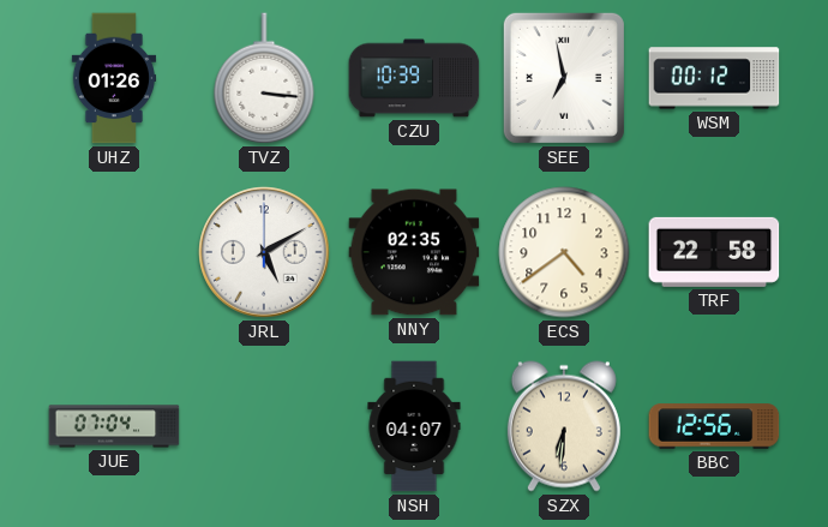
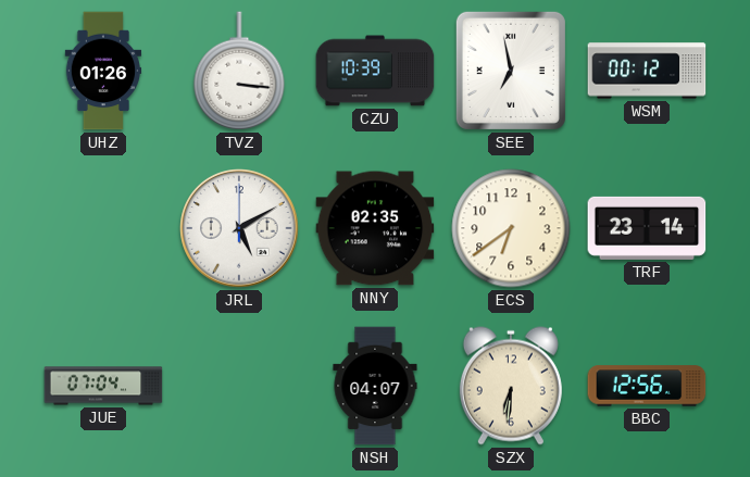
ECS: 4:39 -> 6:39 (511, 228)
TRF: 22:58 -> 23:14 (647, 228)
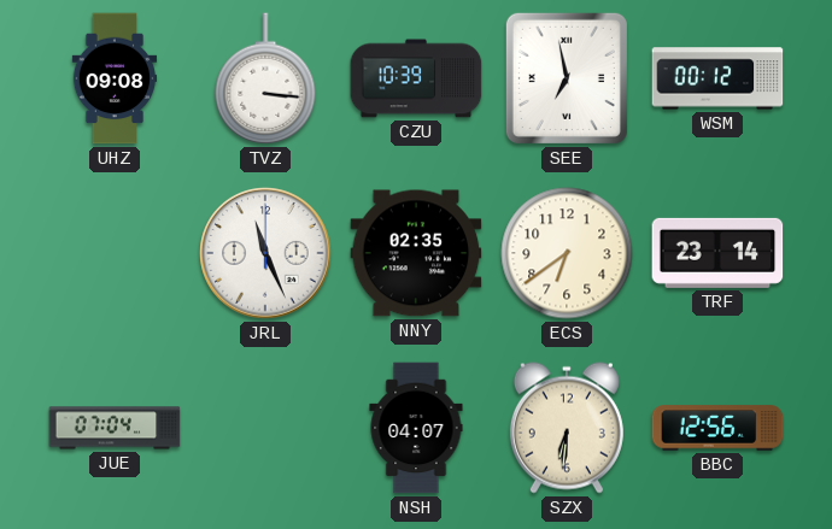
UHZ: 01:26 -> 09:08 (115, 78)
JRL: 5:10 -> 11:26 (265, 253)
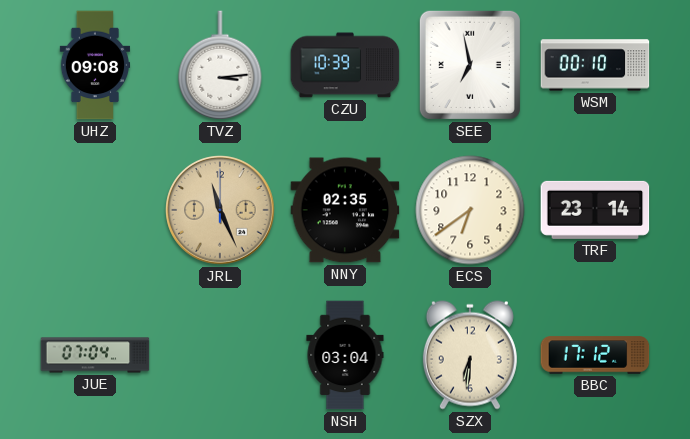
TVZ: 3:16 -> 3:14 (220, 65)
WSM: 00:12 -> 00:10 (595, 65)
JRL dial: white -> champagne (220, 210)
NSH: 04:07 -> 03:04 (345, 355)
BBC: 12:56 -> 17:12 (595, 355)
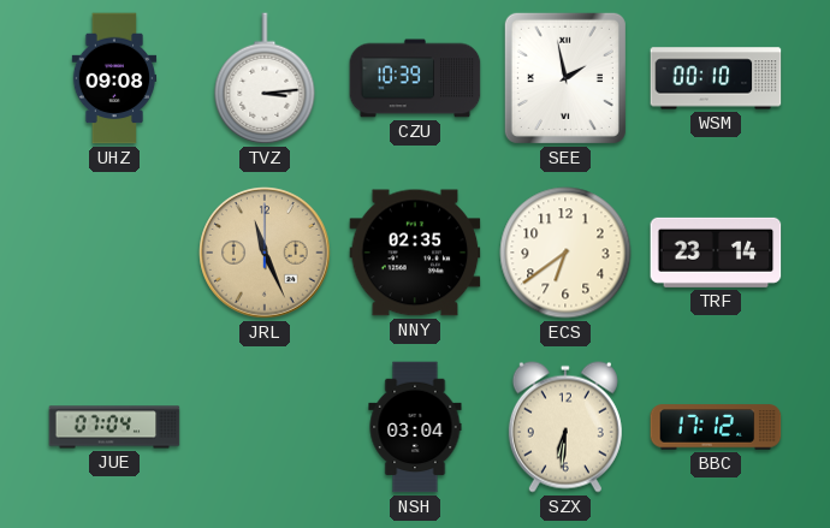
SEE: 6:58 -> 1:58 (565, 78)
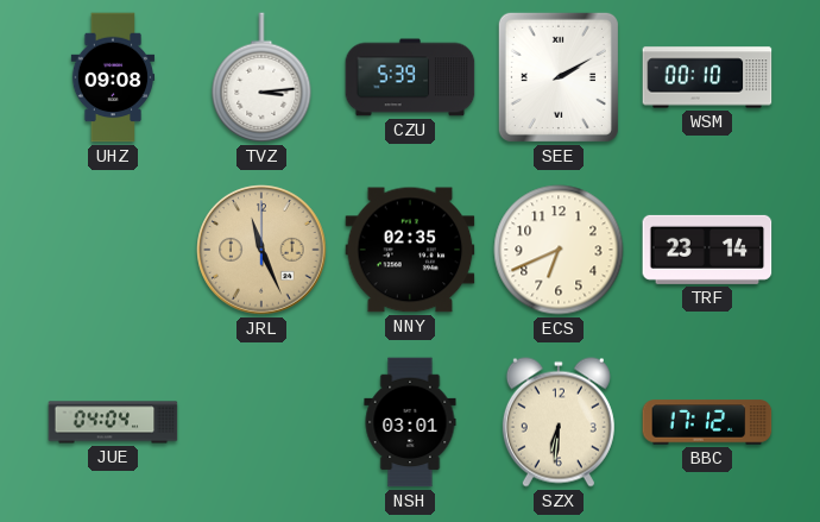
CZU: 10:39 -> 5:39 (410, 77)
SEE: 1:58 -> 2:10 (559, 77)
ECS: 6:39 -> 6:41 (559, 250)
JUE: 07:04 -> 04:04 (113, 422)
NSH: 03:04 -> 03:01 (410, 422)
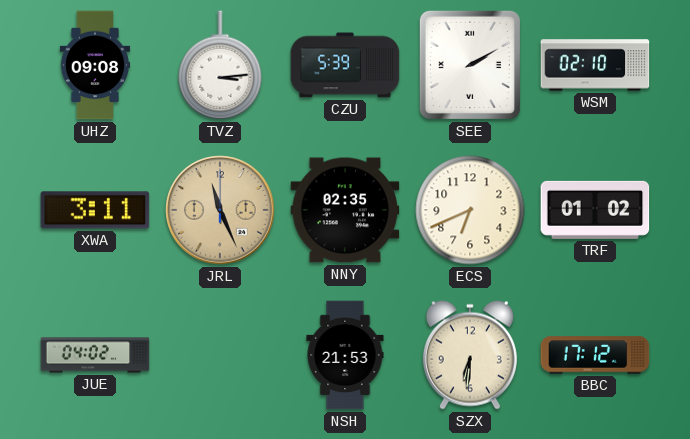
WSM: 00:10 -> 02:10 (595, 65)
XWA: none -> 3:11 (95, 210)
TRF: 23:14 -> 01:02 (595, 210)
JUE: 04:04 -> 04:02 (95, 355)
NSH: 03:01 -> 21:53 (345, 355)
